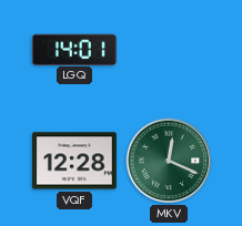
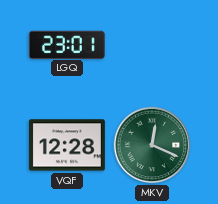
LGQ: 14:01 -> 23:01 (67, 44)
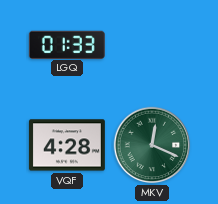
LGQ: 23:01 -> 01:33 (67, 44)
VQF: 12:28 -> 4:28 (67, 145)
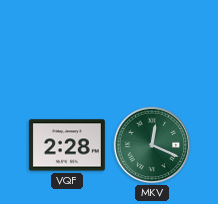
LGQ: 01:33 -> none (67, 44)
VQF: 4:28 -> 2:28 (67, 145)
